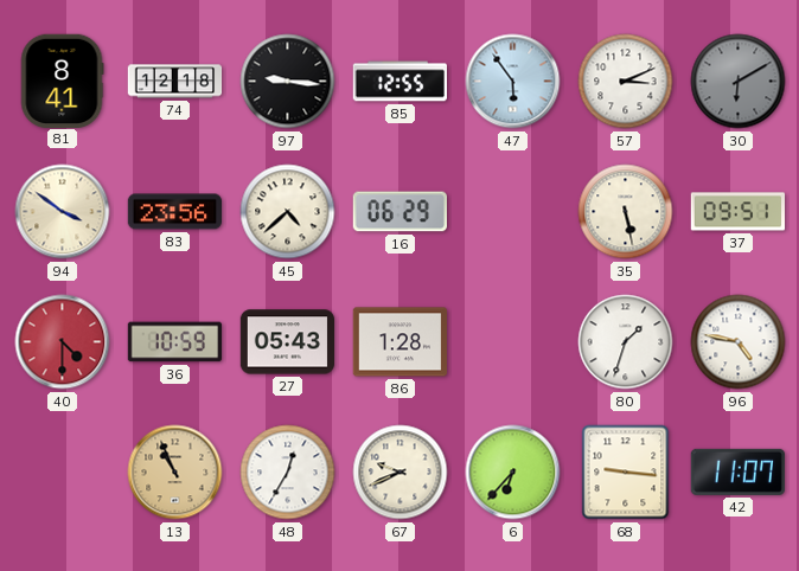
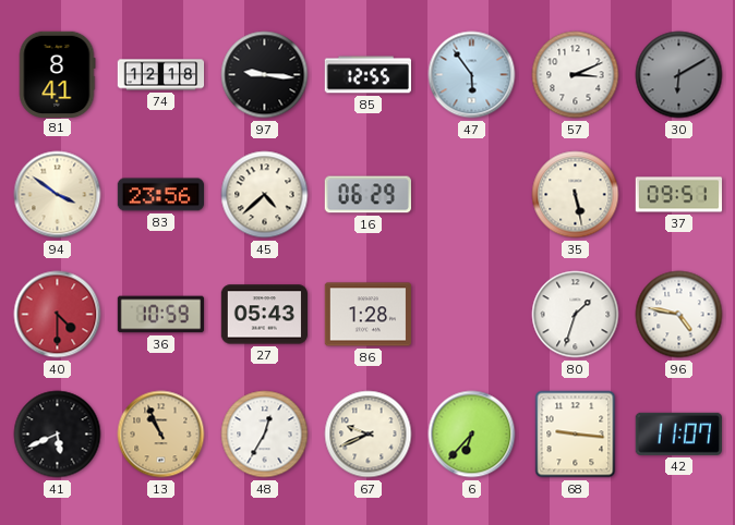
41: none -> 5:41 (58, 435)
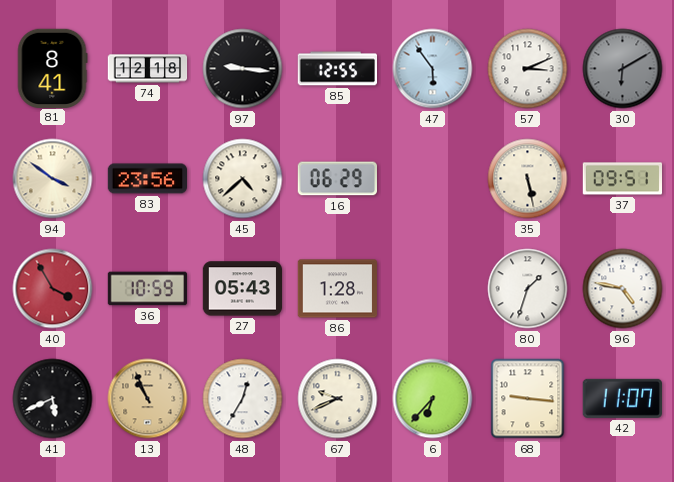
40: 4:30 -> 3:55 (53, 289)
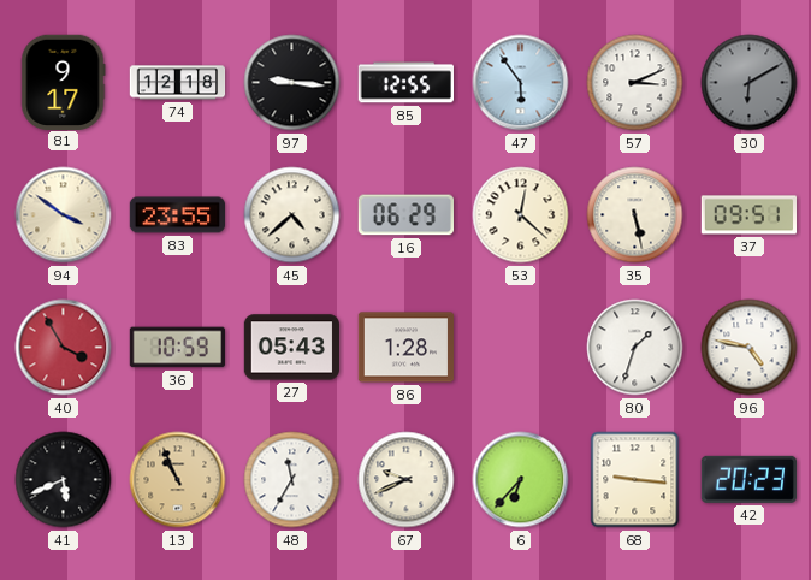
81: 8:41 -> 9:17 (63, 82)
83: 23:56 -> 23:55 (178, 215)
53: none -> 12:22 (521, 215)
48: 12:35 -> 11:35 (292, 480)
42: 11:07 -> 20:23 (748, 479)
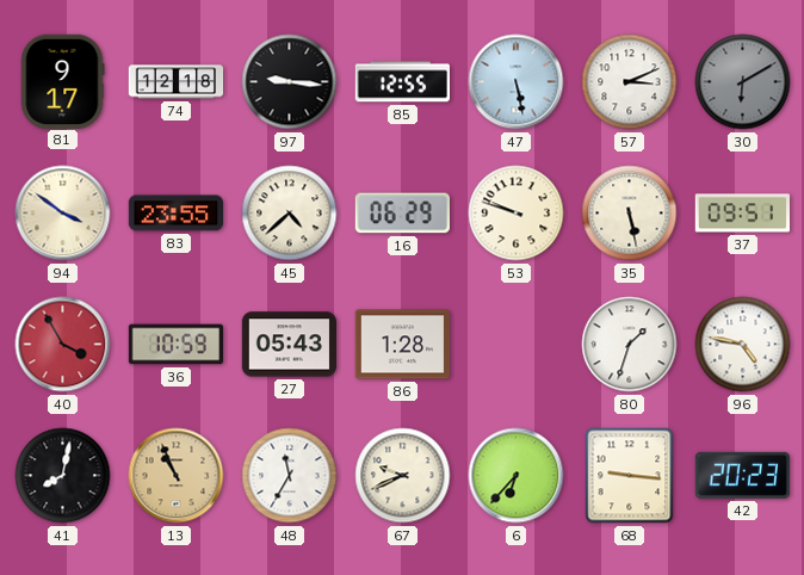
47: 5:54 -> 5:28 (517, 82)
53: 12:22 -> 9:48 (517, 214)
41: 5:41 -> 8:02 (63, 476)
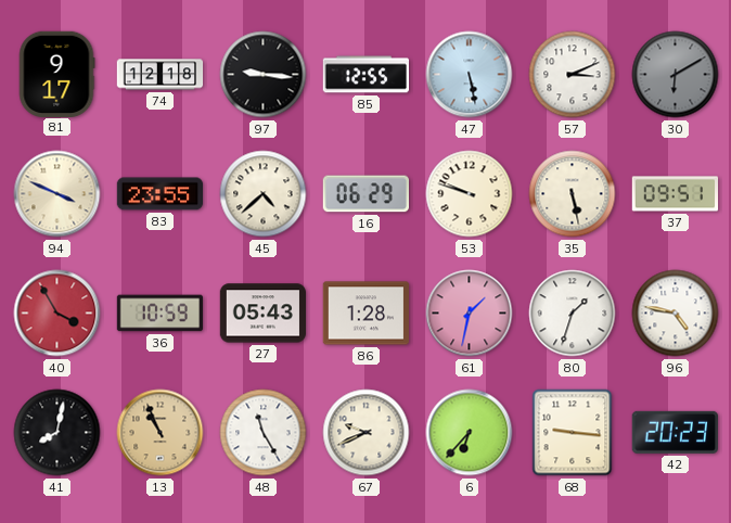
94: 3:51 -> 3:49 (57, 194)
61: none -> 1:32 (470, 314)
48: 11:35 -> 11:25 (264, 433)
